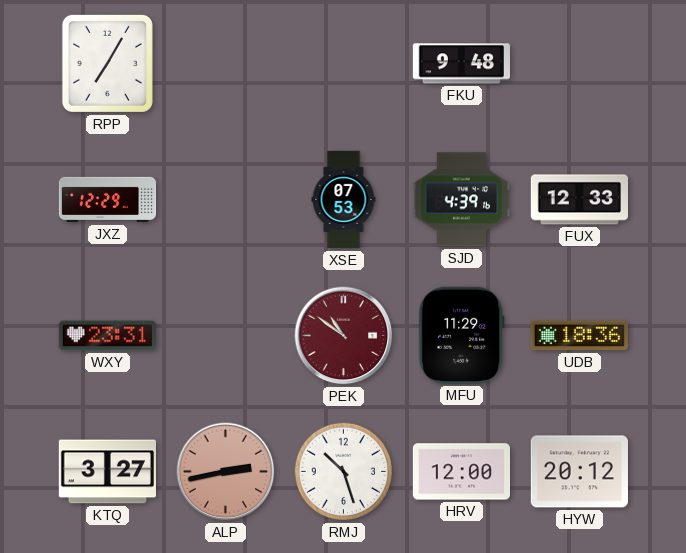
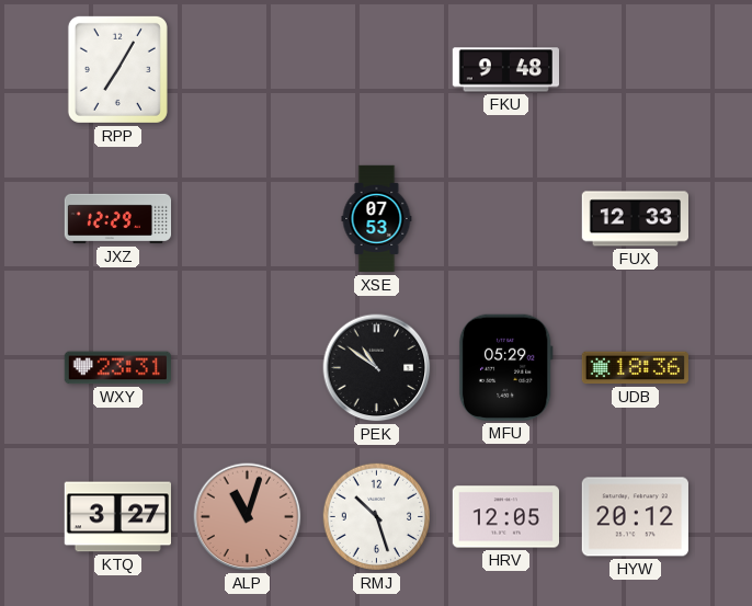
SJD: 4:39 -> none (461, 200)
PEK dial: burgundy -> black (377, 368)
MFU: 11:29 -> 05:29 (505, 367)
ALP: 2:43 -> 11:03 (248, 517)
HRV: 12:00 -> 12:05 (505, 517)
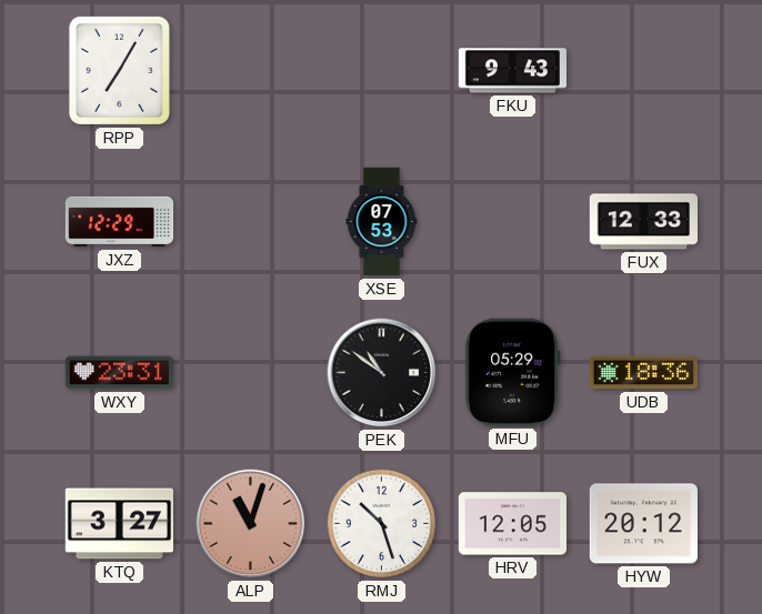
FKU: 9:48 -> 9:43 (512, 71)
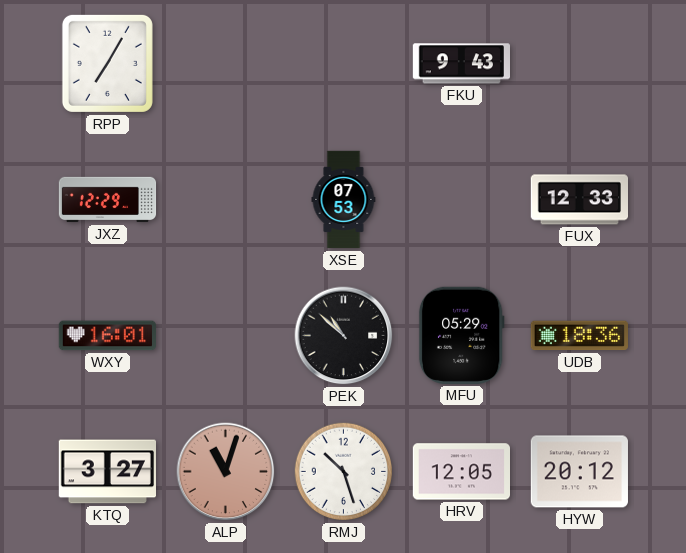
WXY: 23:31 -> 16:01 (107, 336)
PEK: 10:51 -> 10:52 (344, 336)
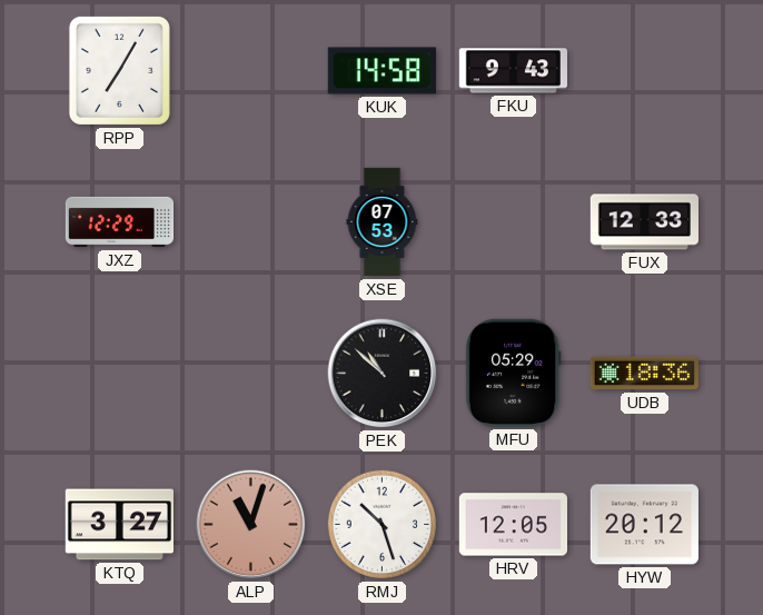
KUK: none -> 14:58 (381, 71)
WXY: 16:01 -> none (107, 336)
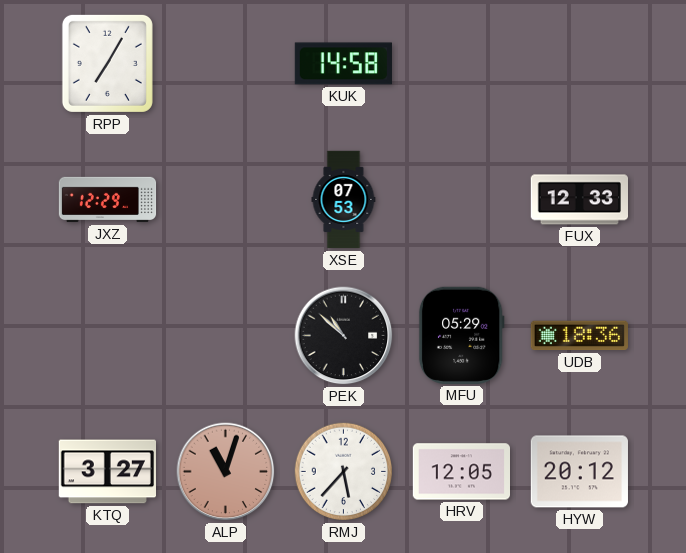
FKU: 9:43 -> none (513, 71)
RMJ: 10:27 -> 5:37 (343, 472)
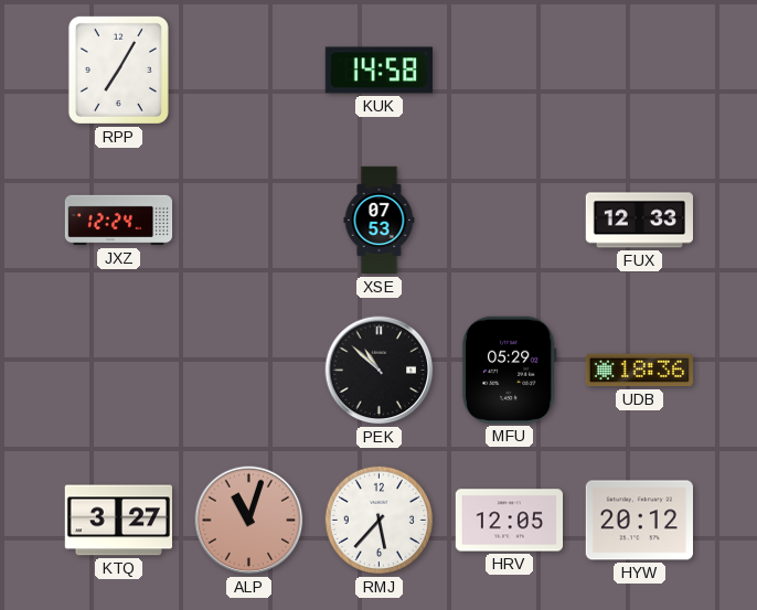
JXZ: 12:29 -> 12:24 (119, 221)
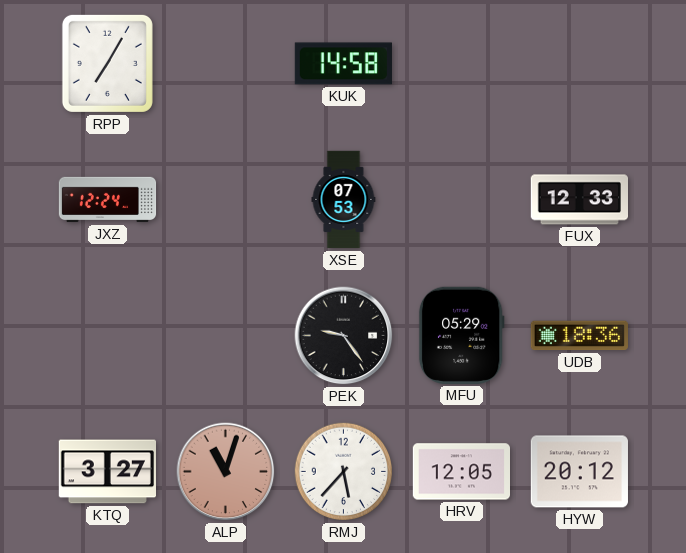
PEK: 10:52 -> 9:24 (344, 336)
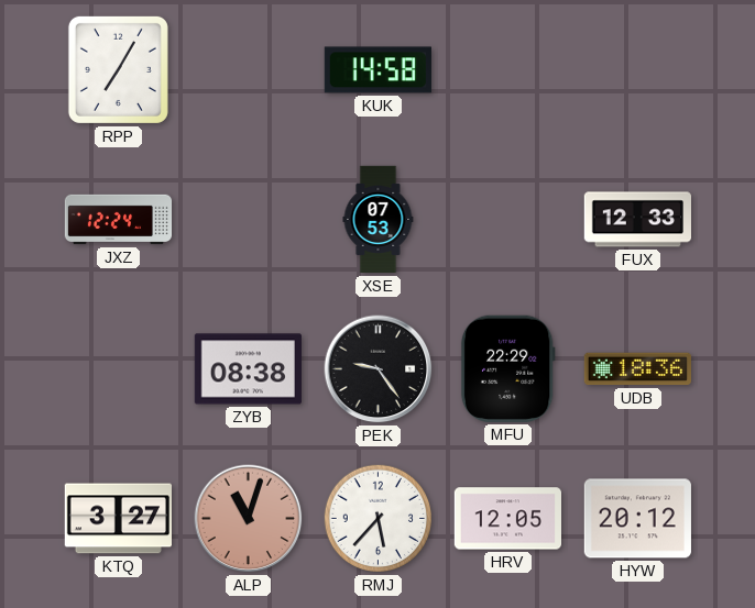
ZYB: none -> 08:38 (248, 369)
MFU: 05:29 -> 22:29 (507, 368)
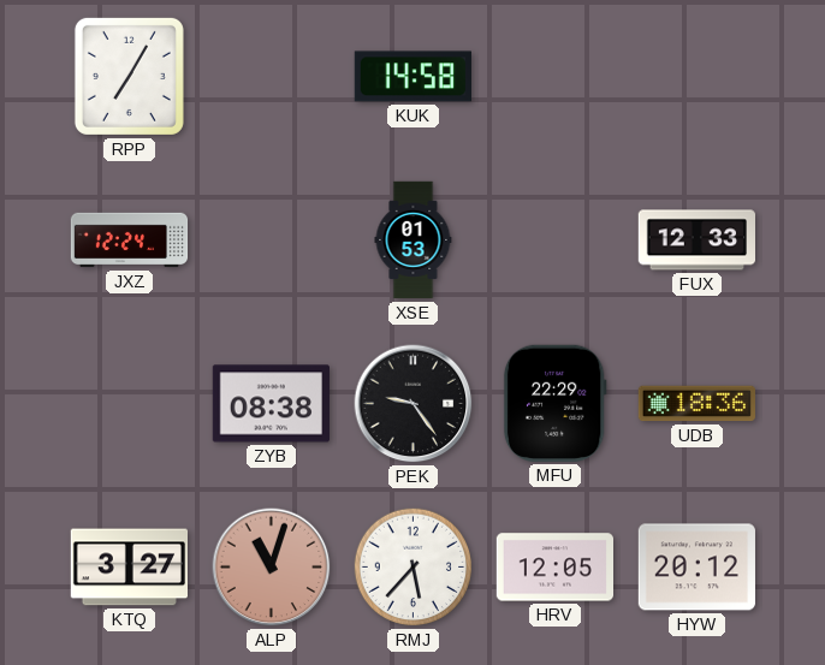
XSE: 07:53 -> 01:53 (414, 241)
